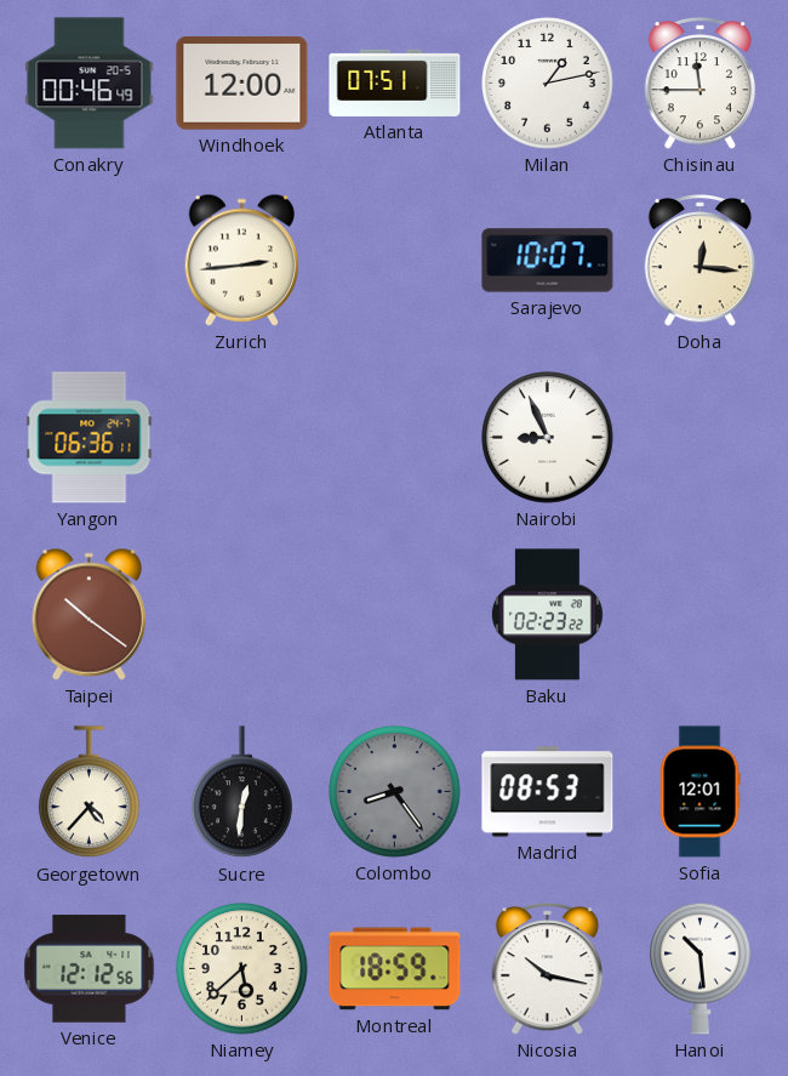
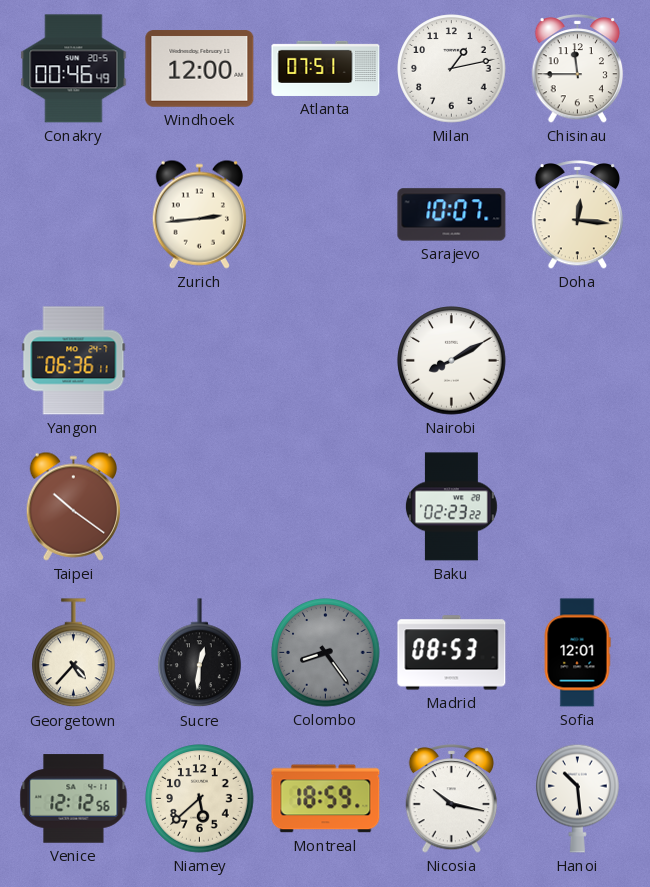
Nairobi: 8:56 -> 8:10 (452, 361)
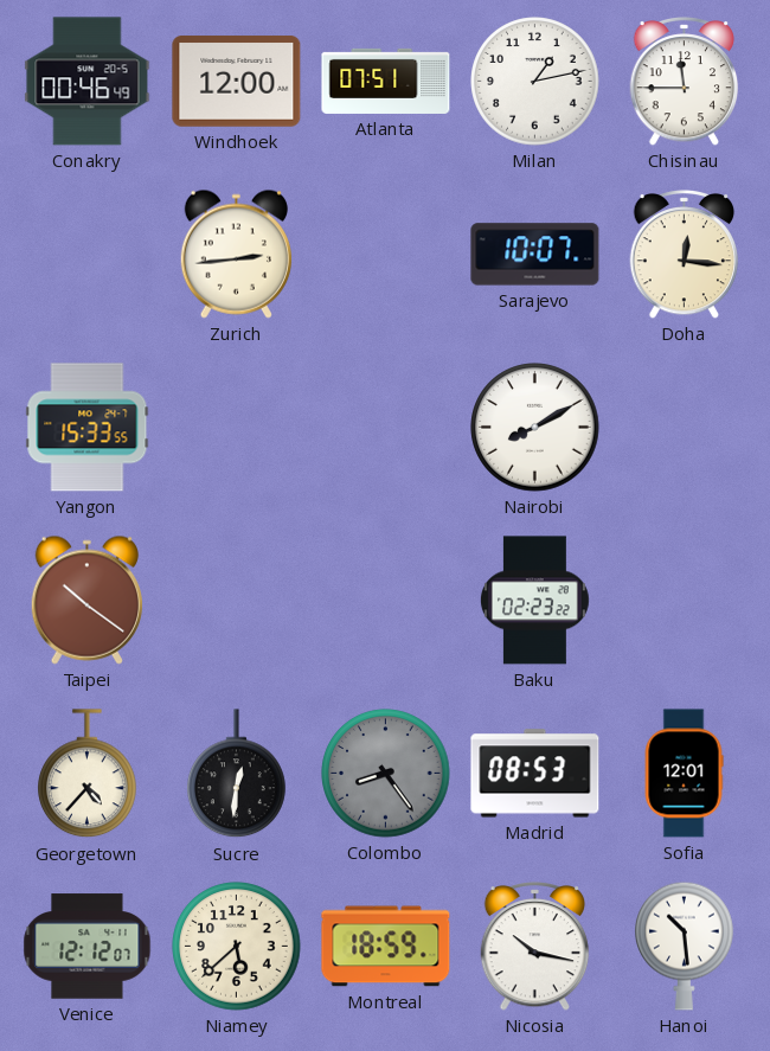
Yangon: 06:36 -> 15:33 (88, 428)
Venice: 12:12:56 -> 12:12:07 (88, 947)
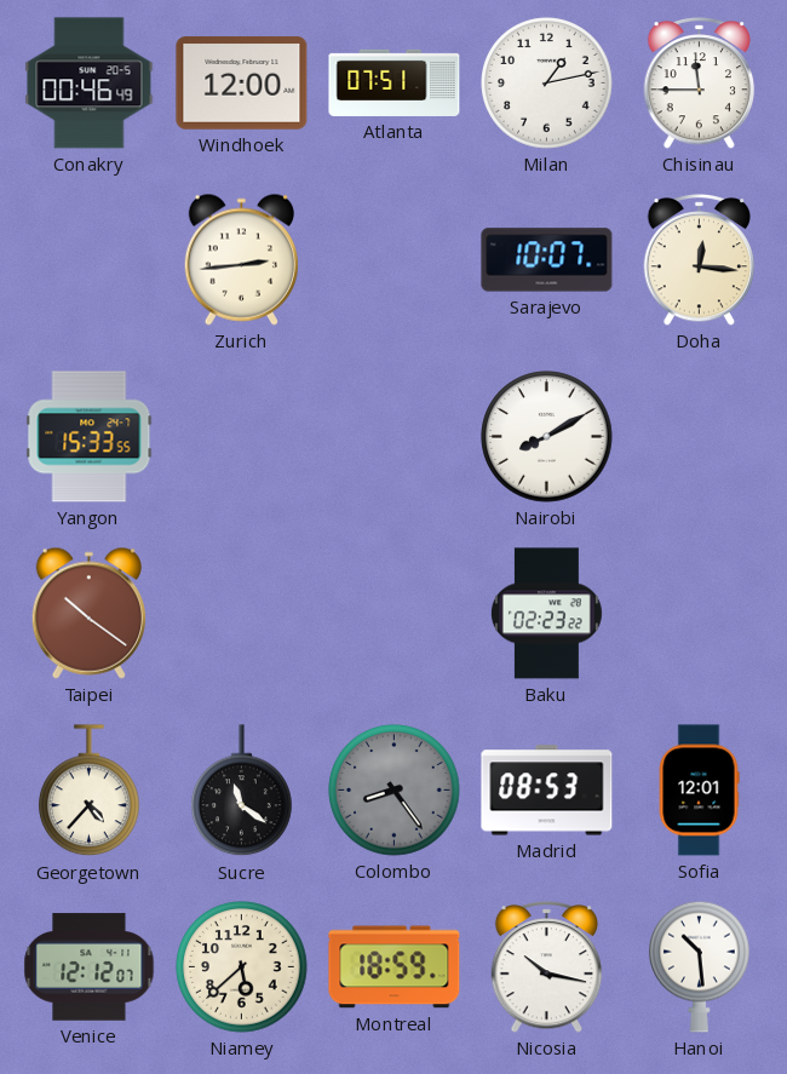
Sucre: 12:31 -> 11:21 (242, 791)
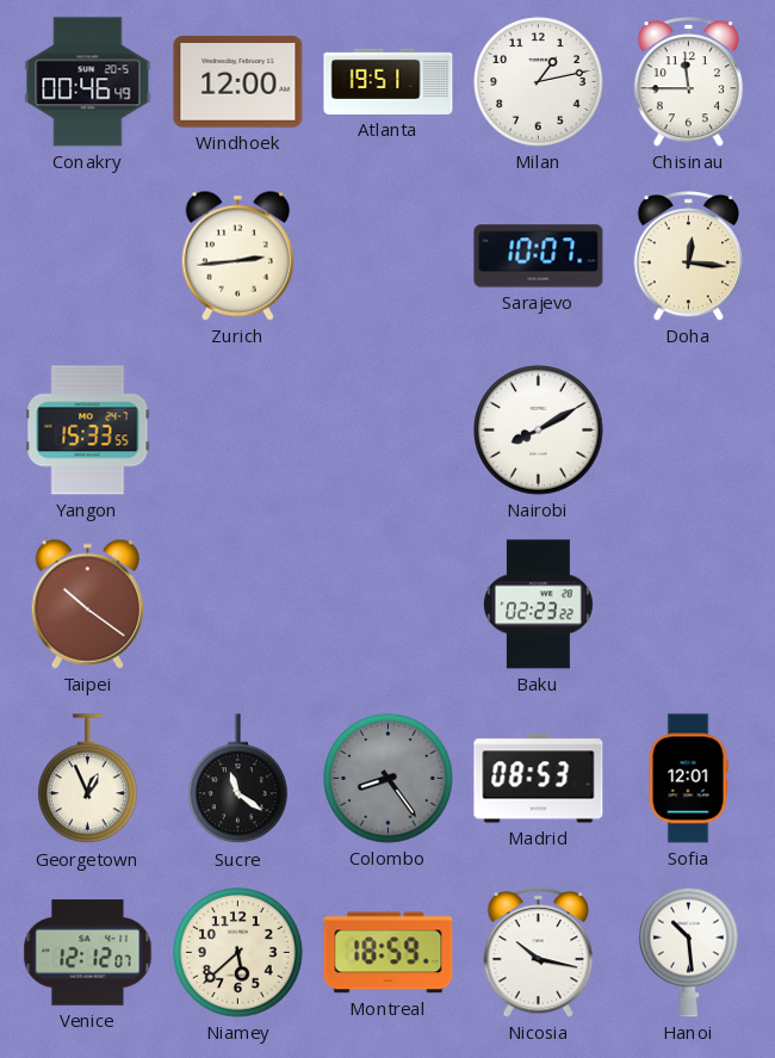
Atlanta: 07:51 -> 19:51 (389, 81)
Georgetown: 4:37 -> 12:56 (88, 779)
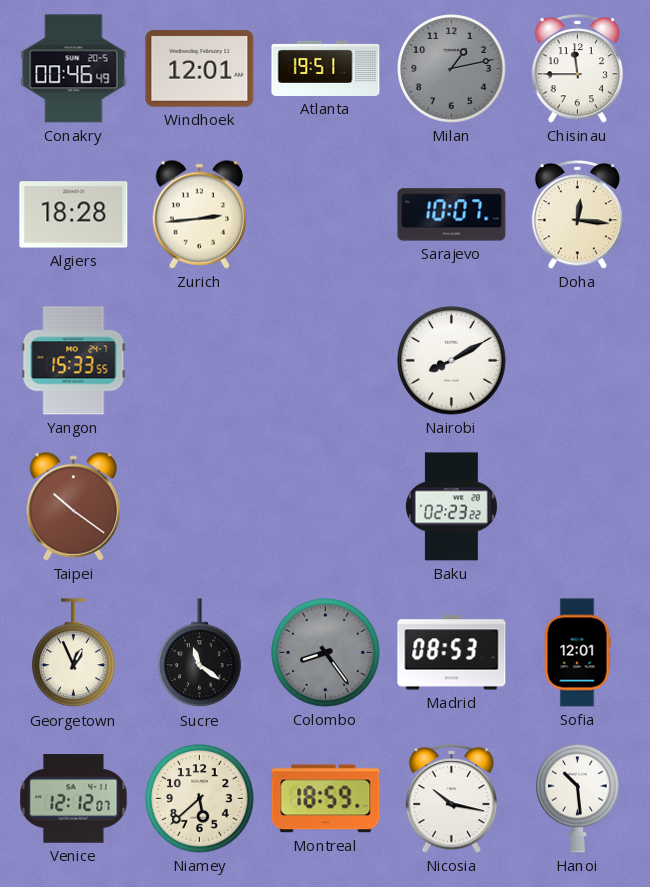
Windhoek: 12:00 -> 12:01 (200, 69)
Milan dial: white -> grey (452, 69)
Algiers: none -> 18:28 (74, 215)
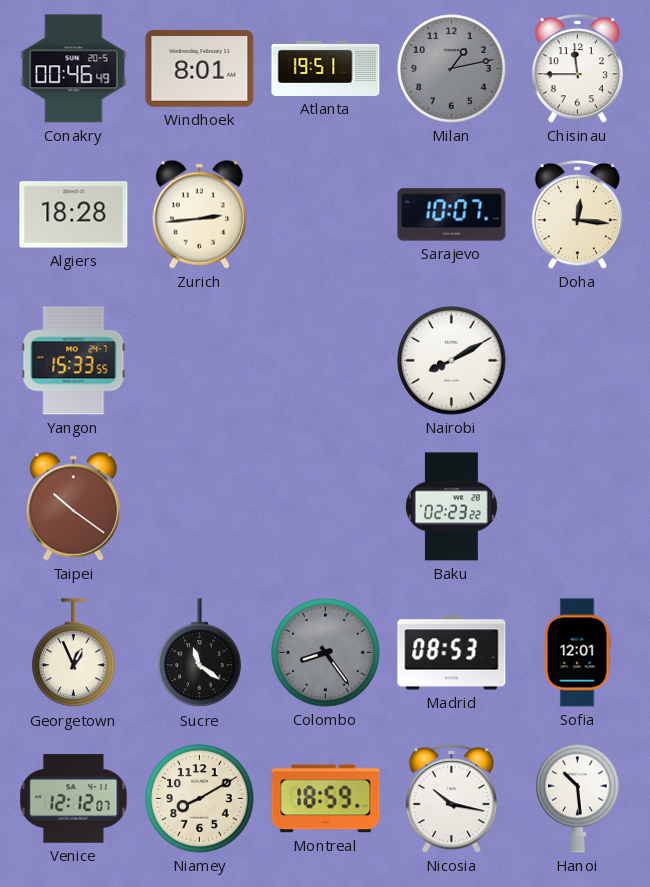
Windhoek: 12:01 -> 8:01 (200, 69)
Niamey: 5:38 -> 8:10 (200, 799)
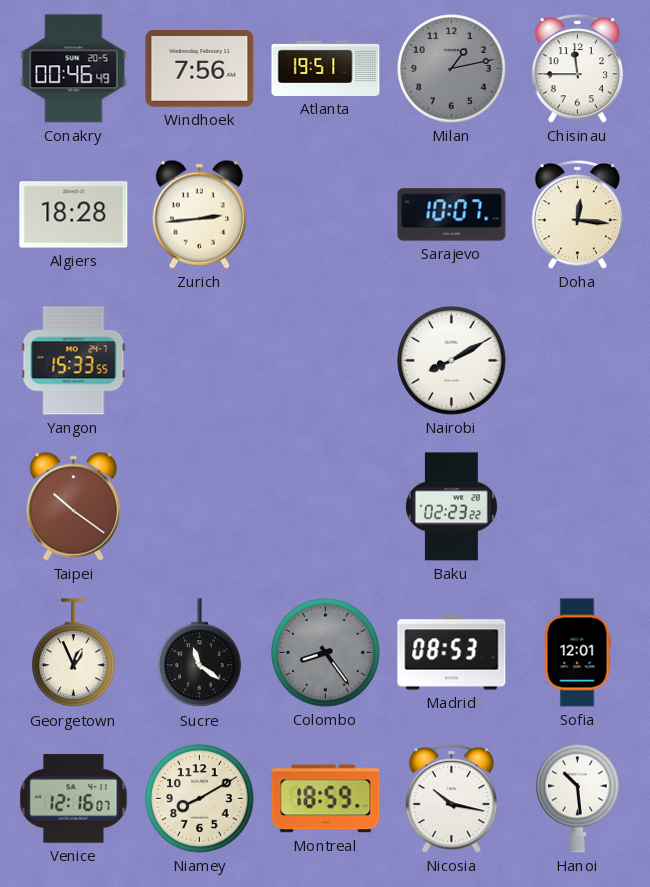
Windhoek: 8:01 -> 7:56 (200, 69)
Venice: 12:12 -> 12:16 (74, 799)
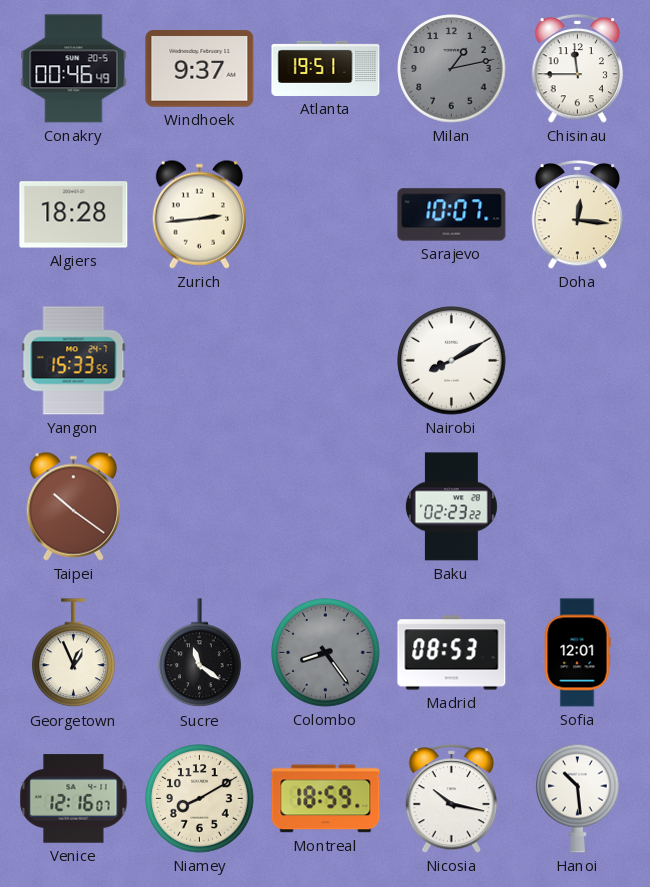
Windhoek: 7:56 -> 9:37 (200, 69)
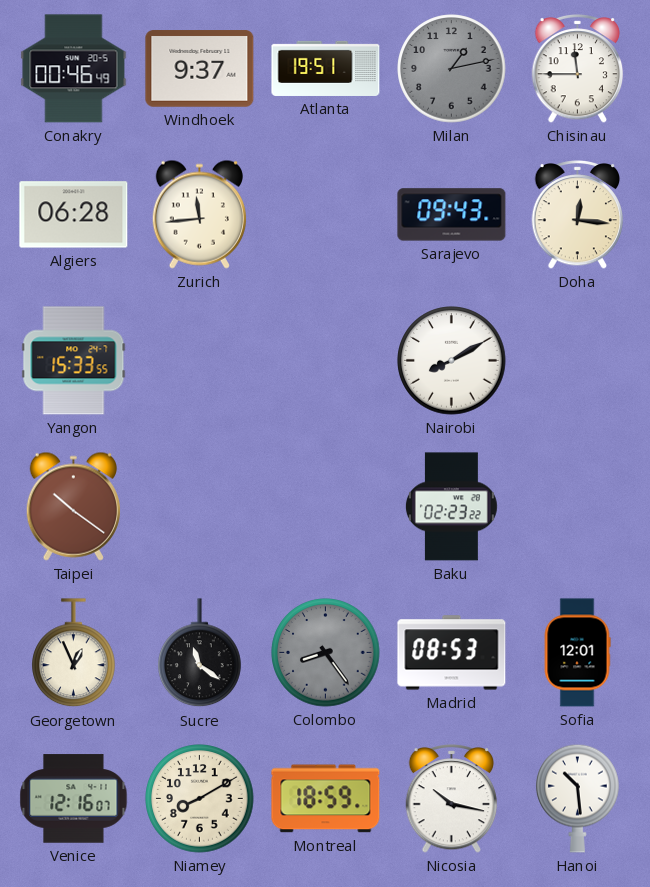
Algiers: 18:28 -> 06:28 (74, 215)
Zurich: 2:44 -> 11:44 (199, 214)
Sarajevo: 10:07 -> 09:43 (452, 215)
